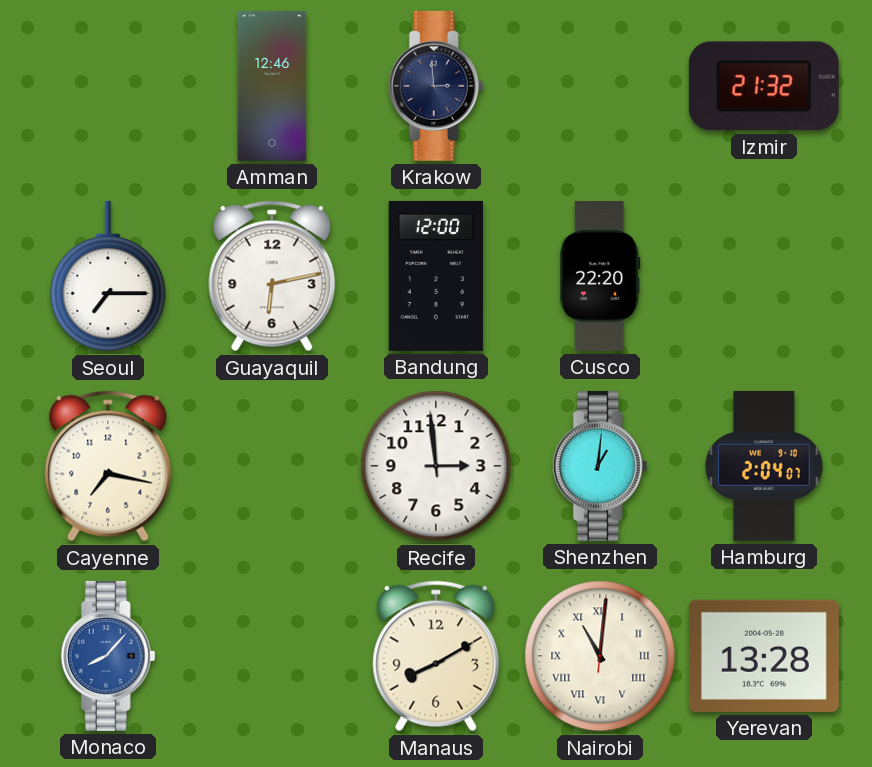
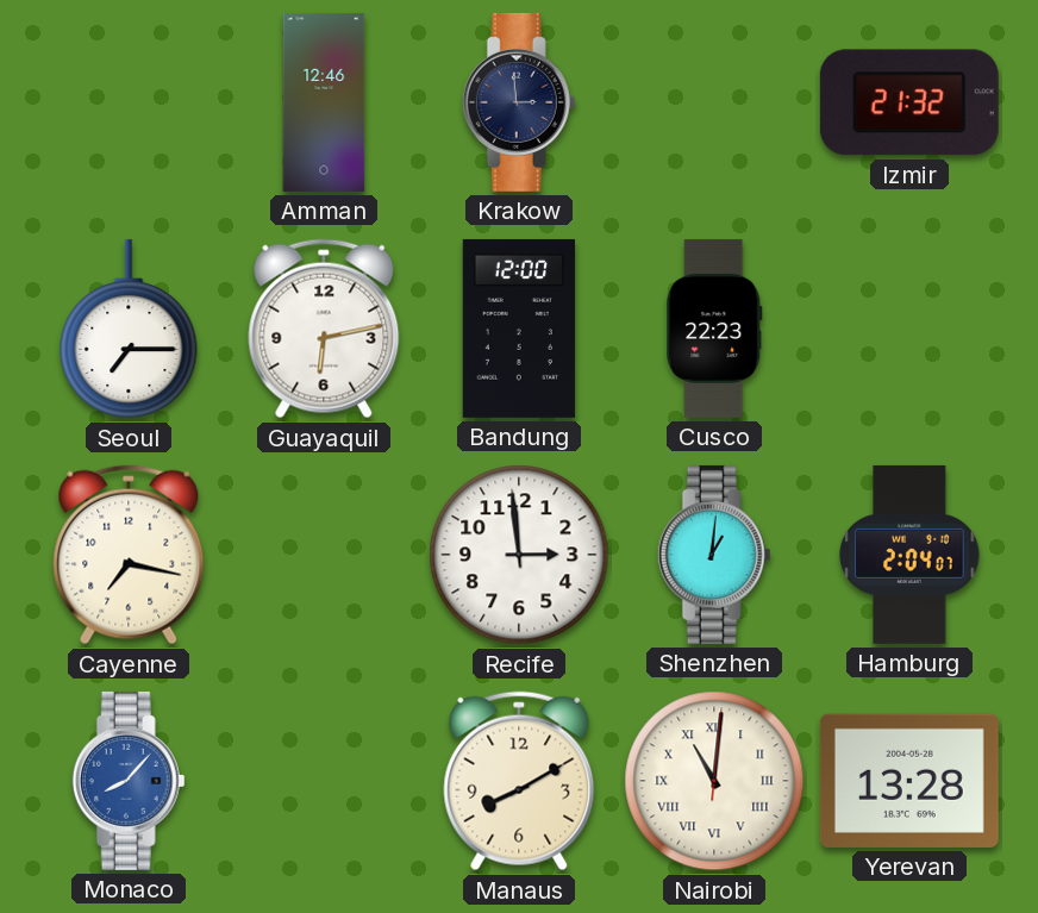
Cusco: 22:20 -> 22:23 (714, 329)
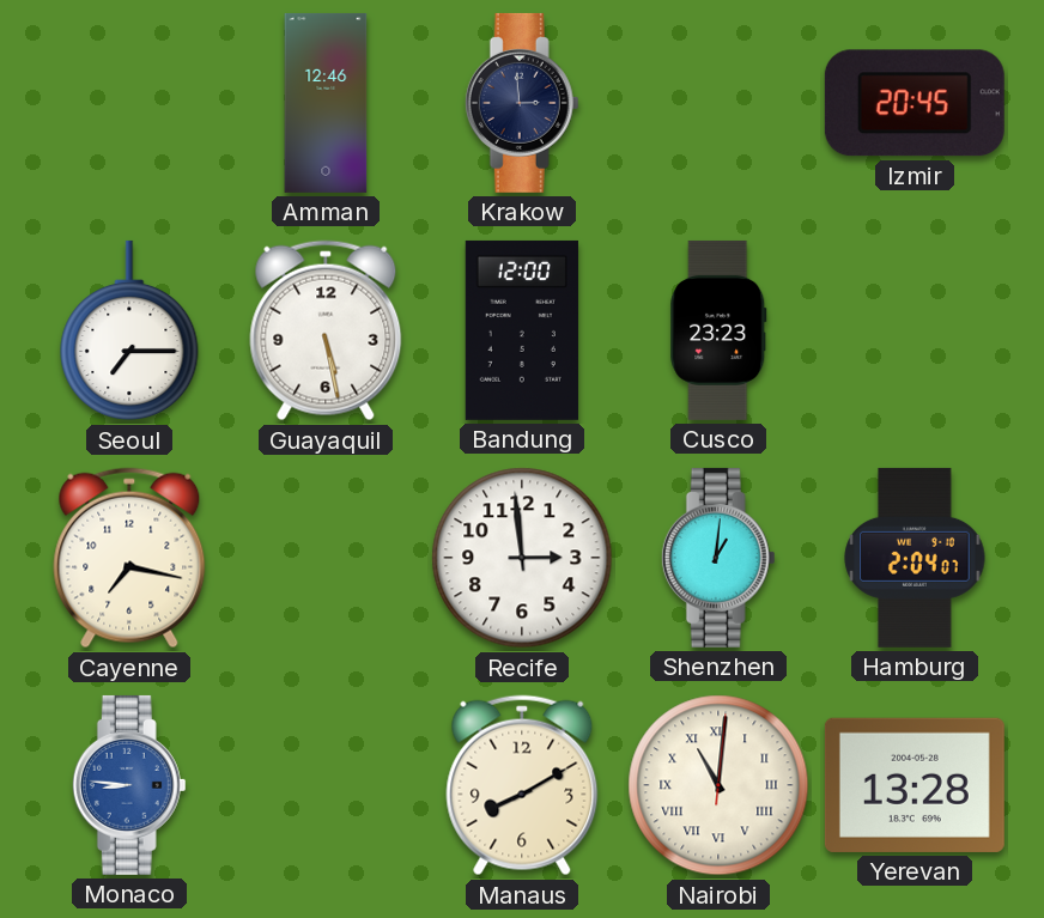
Izmir: 21:32 -> 20:45 (915, 103)
Guayaquil: 6:13 -> 5:28 (326, 330)
Cusco: 22:23 -> 23:23 (718, 330)
Monaco: 8:07 -> 8:46 (129, 785)
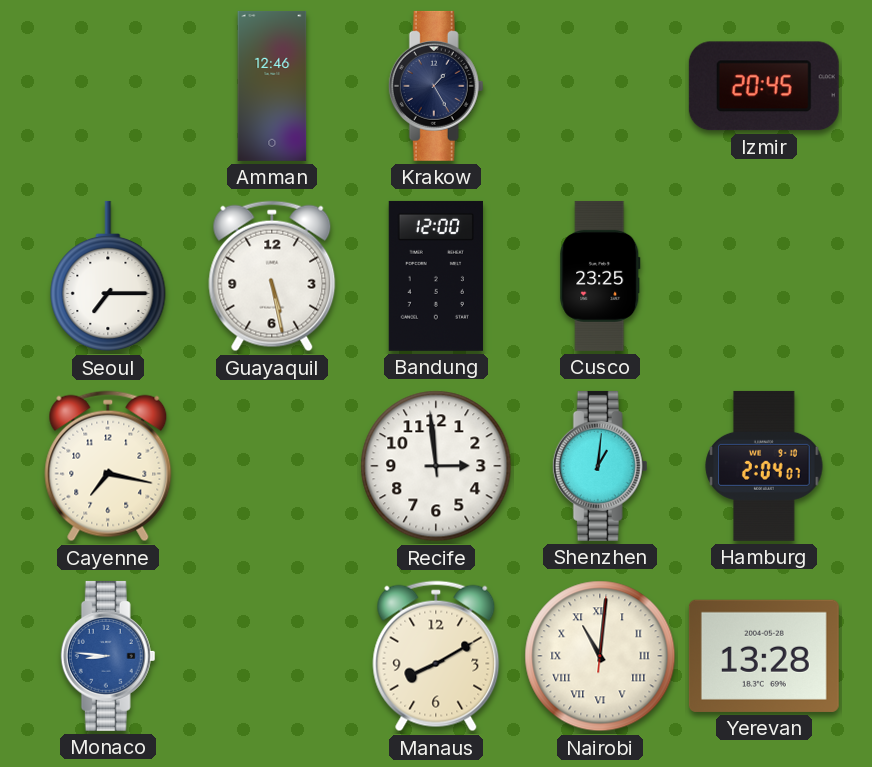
Krakow: 2:59 -> 1:25 (436, 86)
Cusco: 23:23 -> 23:25 (600, 276)
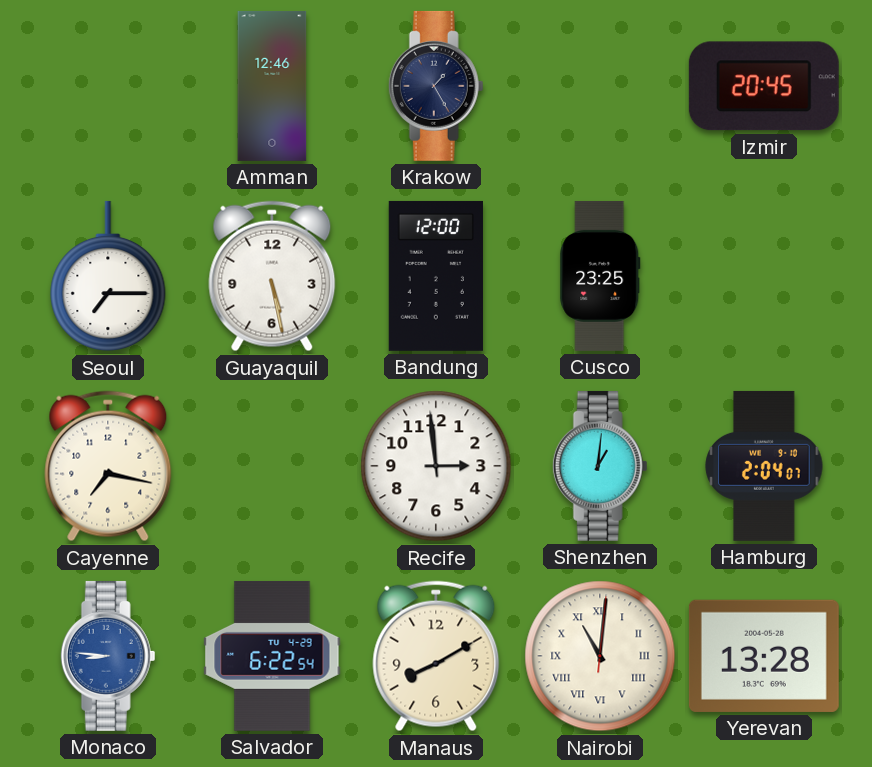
Salvador: none -> 6:22 (272, 656)
